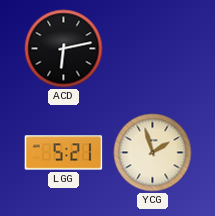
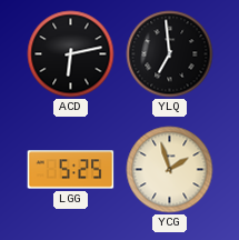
YLQ: none -> 6:59 (170, 54)
LGG: 5:21 -> 5:25 (71, 170)
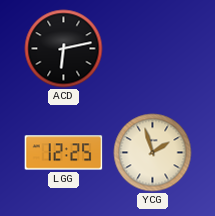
YLQ: 6:59 -> none (170, 54)
LGG: 5:25 -> 12:25 (64, 153)
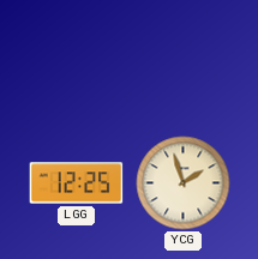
ACD: 6:13 -> none (64, 49)
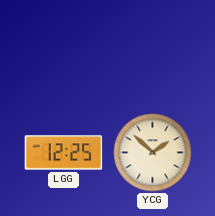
YCG: 1:57 -> 1:52 (153, 153)
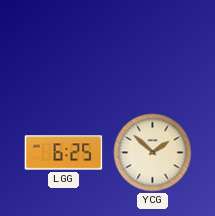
LGG: 12:25 -> 6:25 (64, 153)
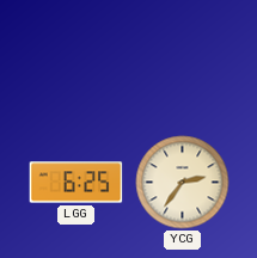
YCG: 1:52 -> 2:36 (183, 183)
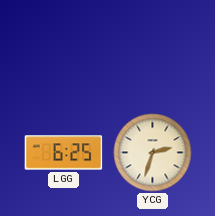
YCG: 2:36 -> 2:33 (153, 153)
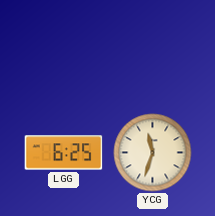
YCG: 2:33 -> 11:33 (153, 153)
